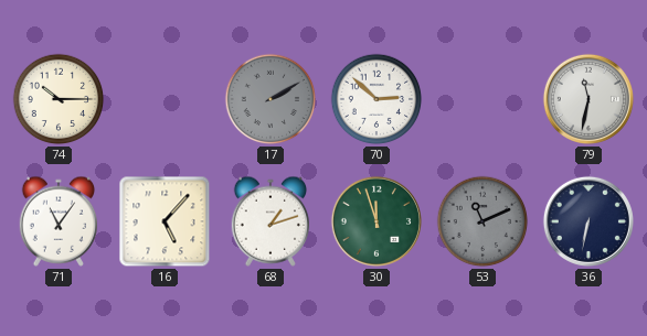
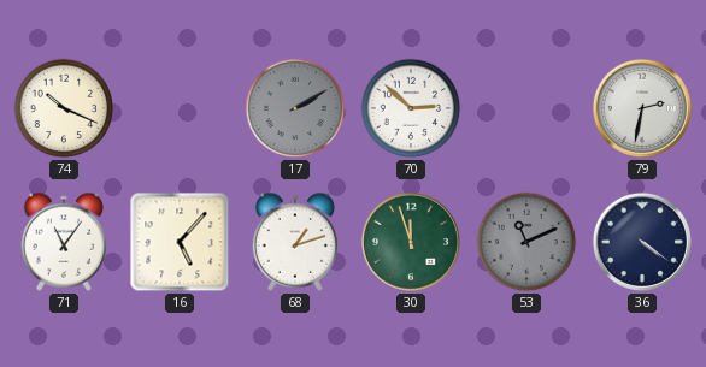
74: 10:15 -> 10:19 (64, 108)
79: 11:32 -> 2:32 (642, 108)
36: 6:32 -> 4:21 (642, 242)
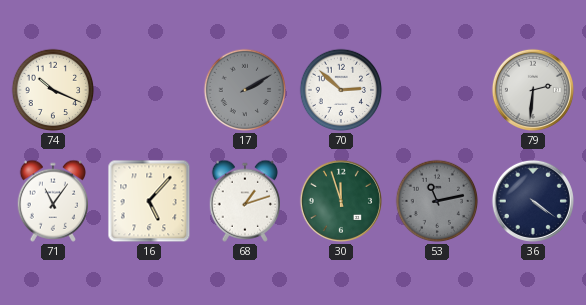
79: 2:32 -> 2:31 (533, 90)
53: 11:11 -> 11:13 (437, 201)
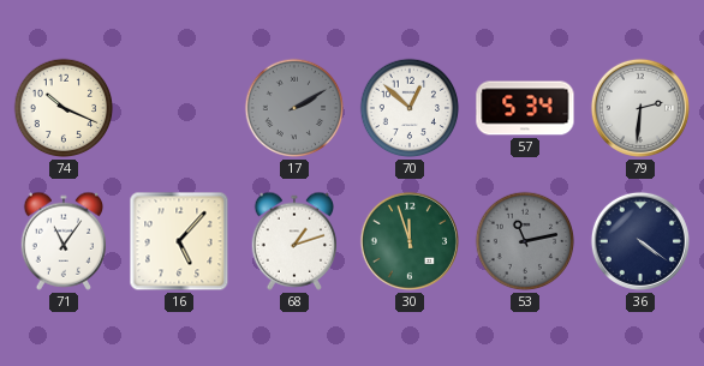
70: 2:52 -> 12:52 (410, 108)
57: none -> 5:34 (525, 108)
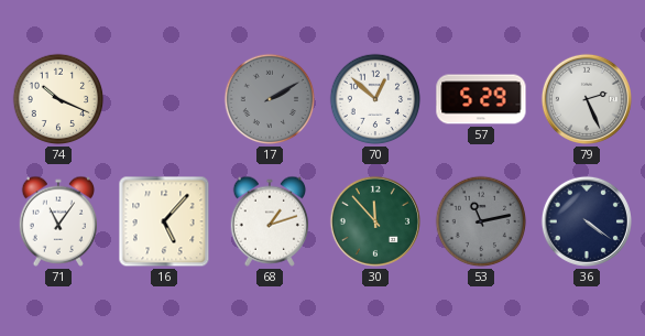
57: 5:34 -> 5:29 (481, 99)
79: 2:31 -> 2:26 (587, 99)
30: 11:57 -> 11:53 (375, 221)
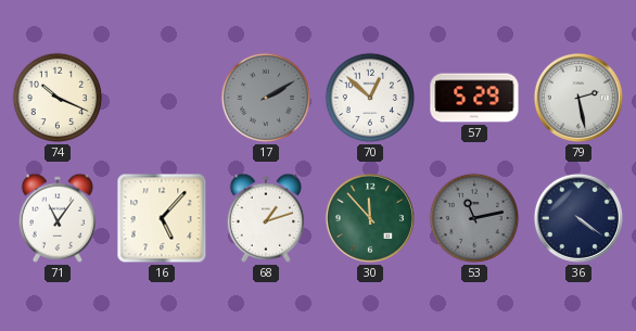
79: 2:26 -> 2:28 (578, 98)
